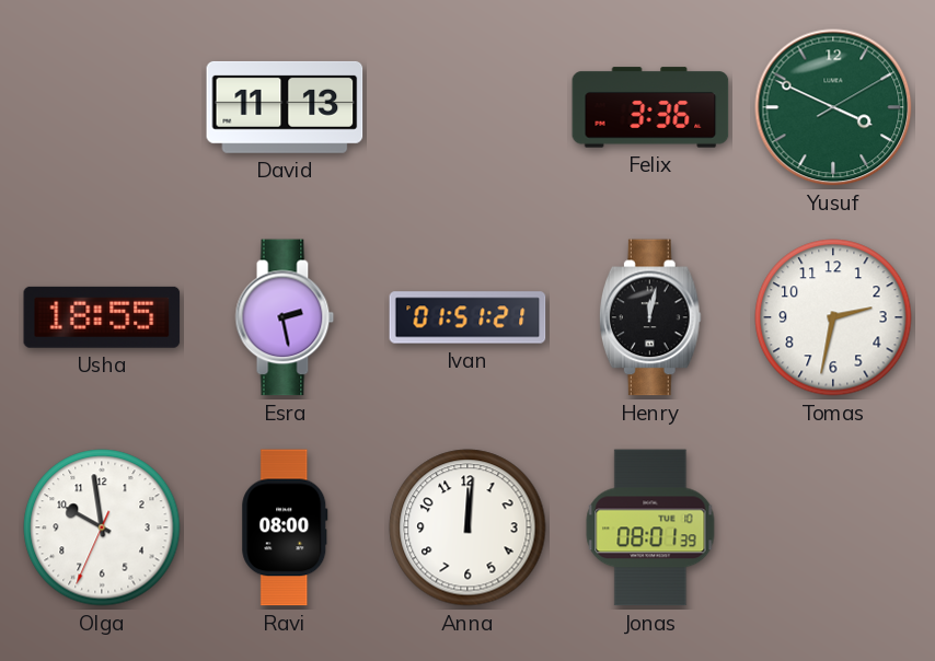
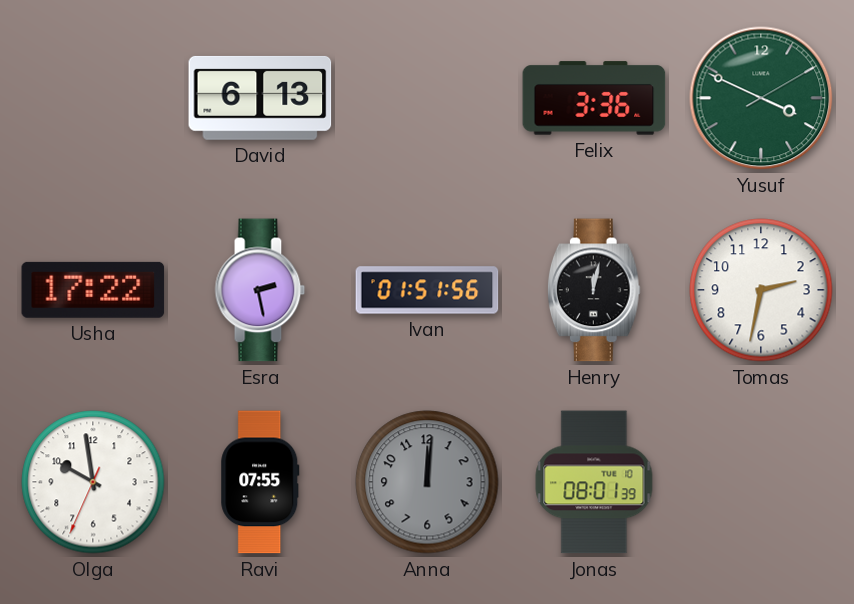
David: 11:13 -> 6:13 (260, 98)
Usha: 18:55 -> 17:22 (93, 290)
Ivan: 01:51:21 -> 01:51:56 (427, 290)
Ravi: 08:00 -> 07:55 (260, 482)
Anna dial: white -> grey (427, 482)
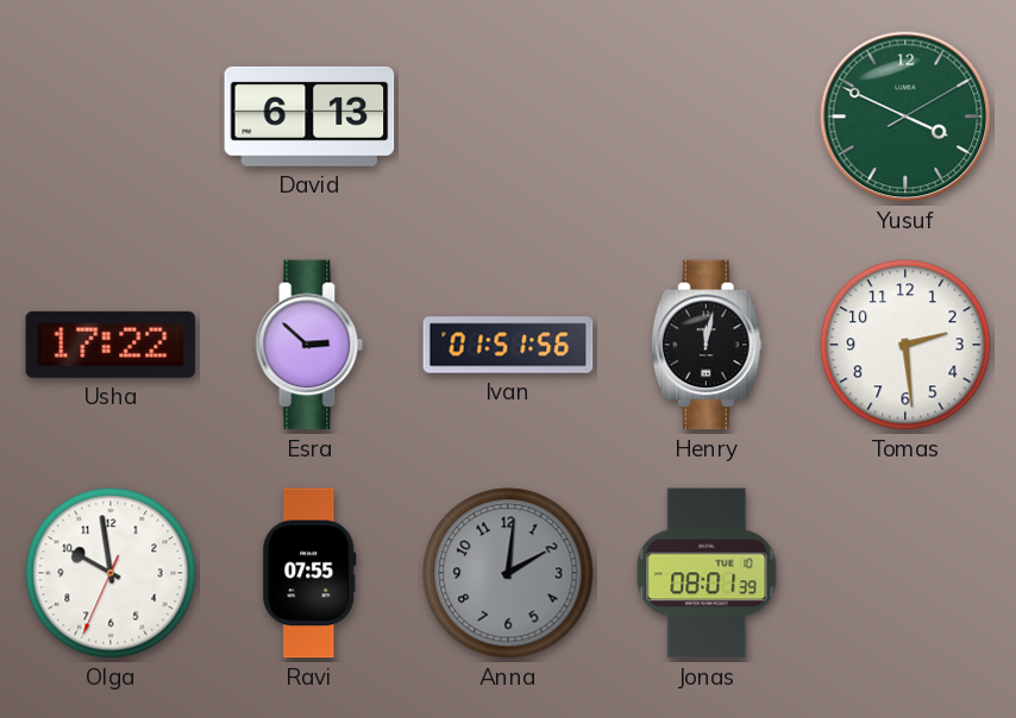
Felix: 3:36 -> none (594, 98)
Esra: 2:28 -> 2:52 (309, 345)
Tomas: 2:32 -> 2:29 (905, 345)
Anna: 12:01 -> 2:01 (508, 573)
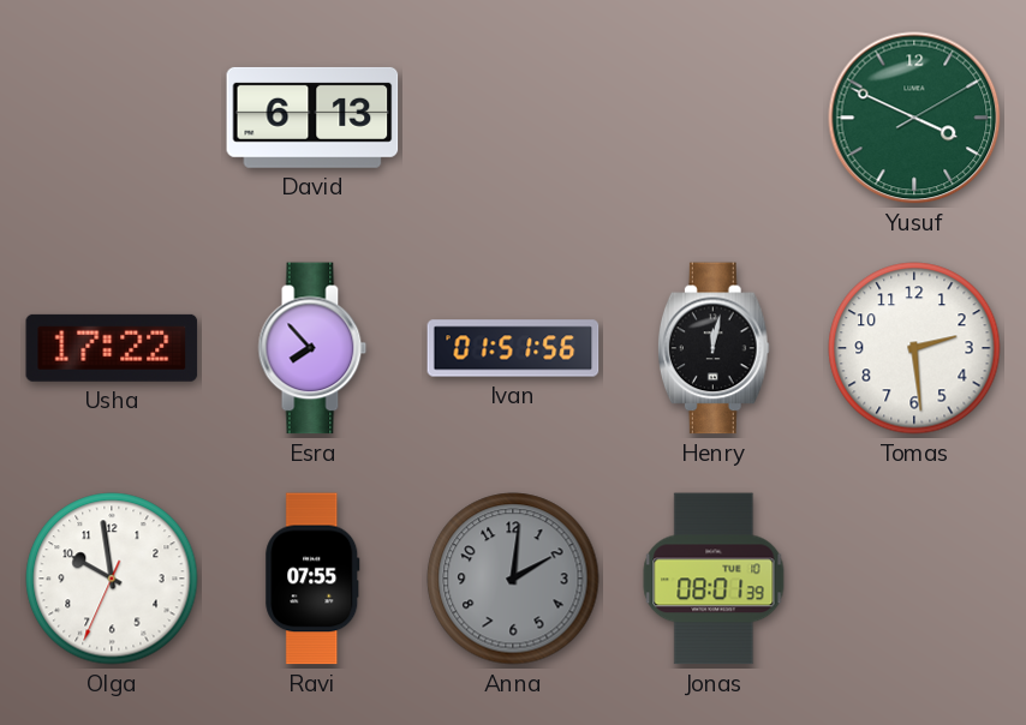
Esra: 2:52 -> 7:53 (312, 348)
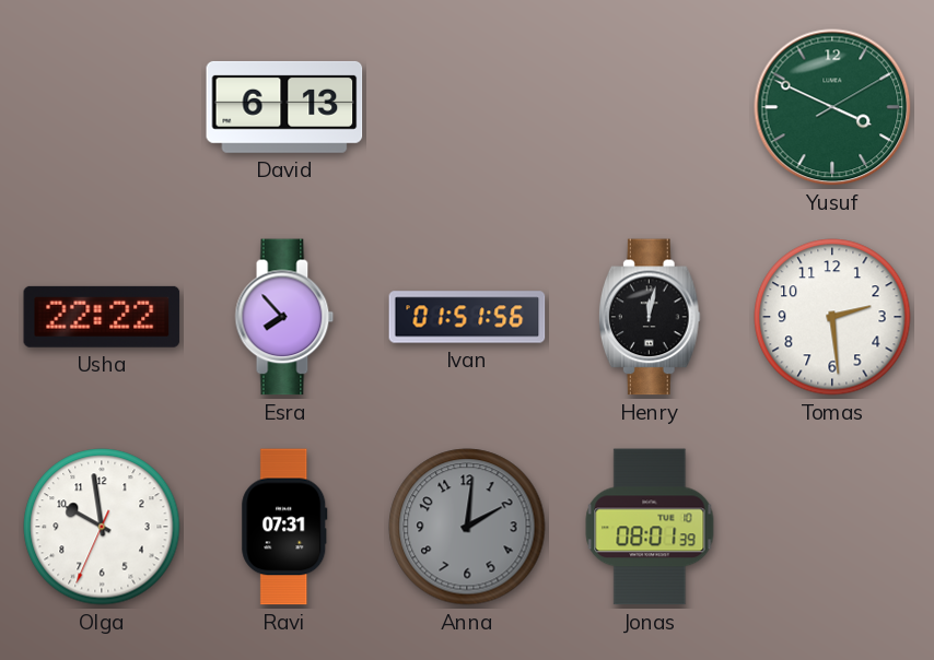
Usha: 17:22 -> 22:22 (102, 317)
Ravi: 07:55 -> 07:31 (284, 527)
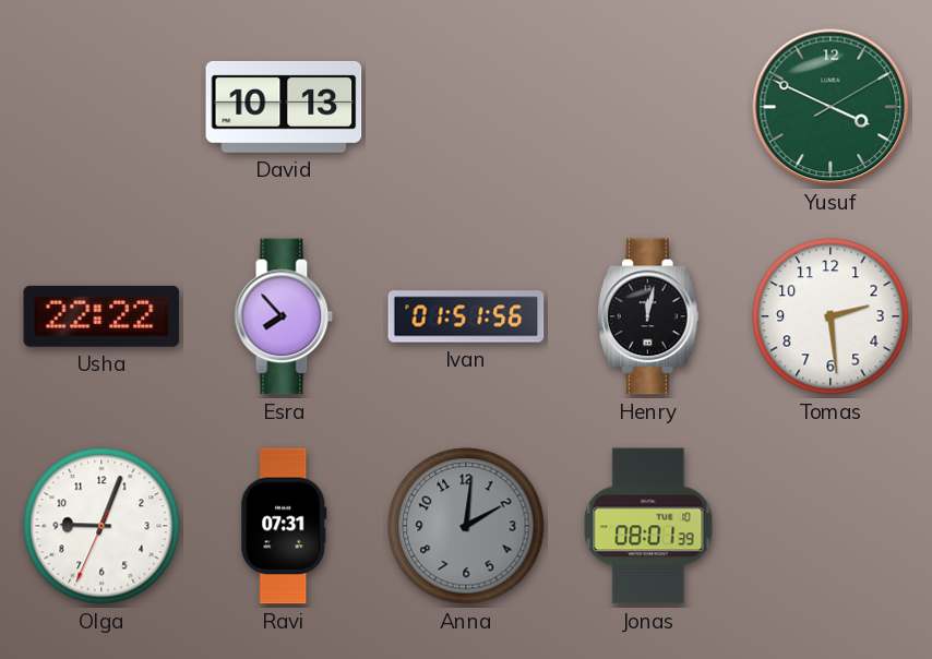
David: 6:13 -> 10:13 (284, 107)
Olga: 9:58 -> 9:03 (101, 526)
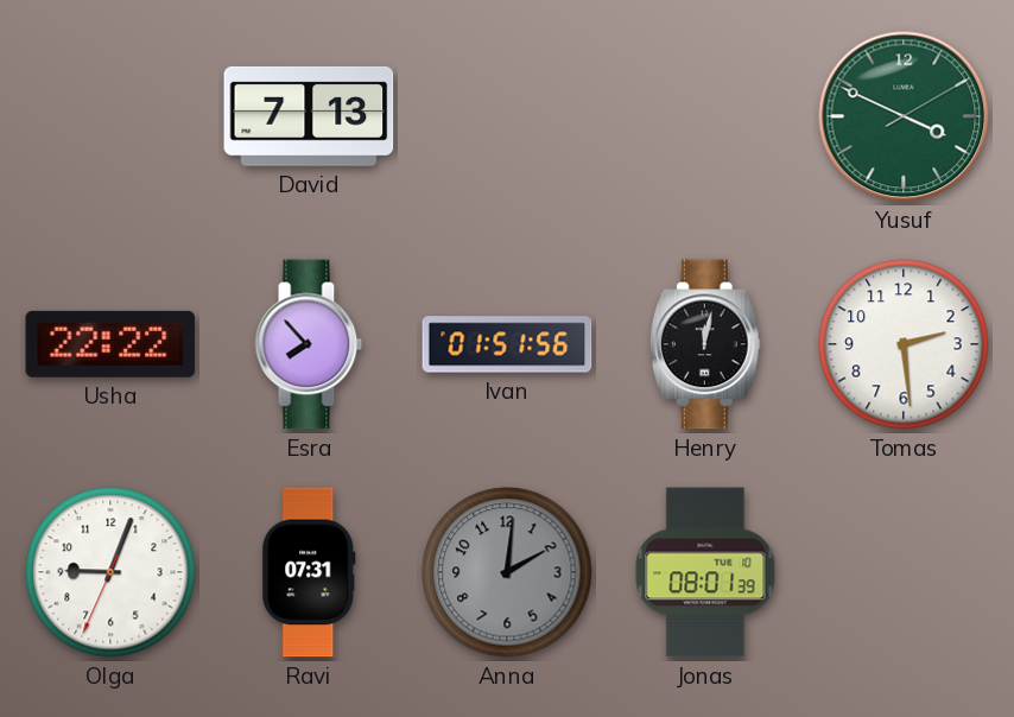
David: 10:13 -> 7:13 (309, 116)
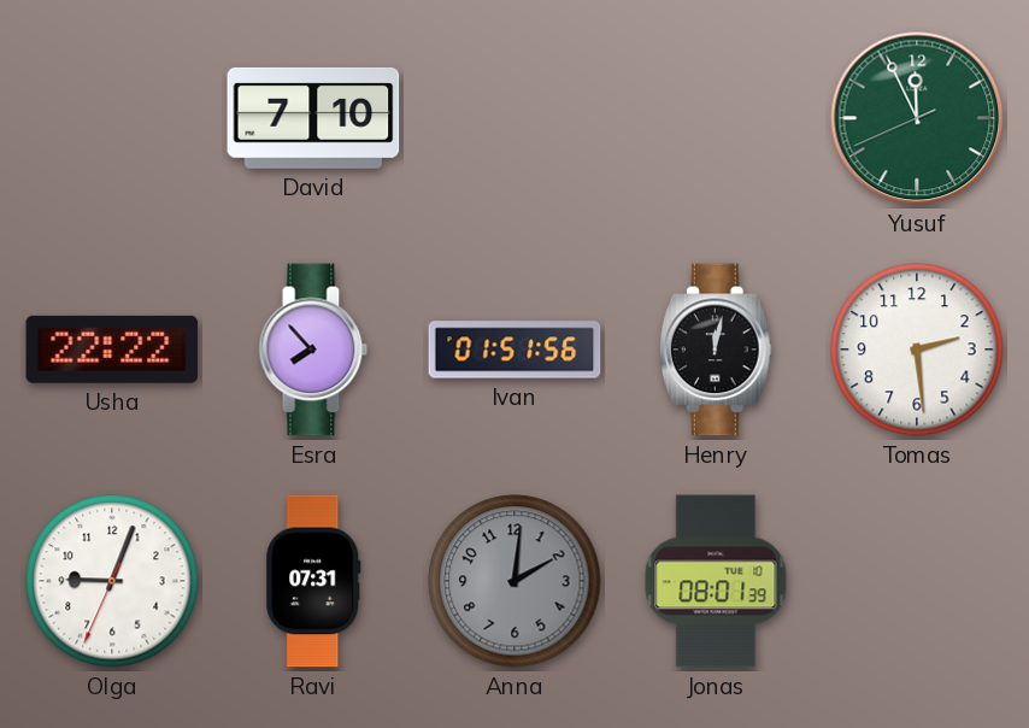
David: 7:13 -> 7:10 (313, 118)
Yusuf: 3:49 -> 11:55 (917, 118)
